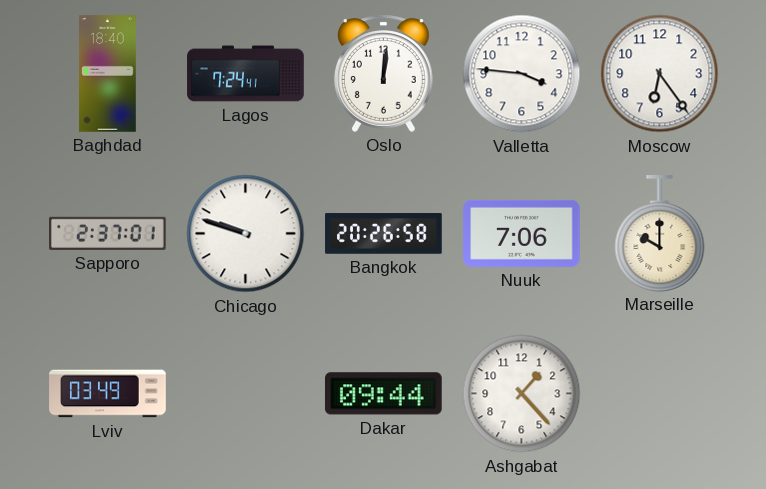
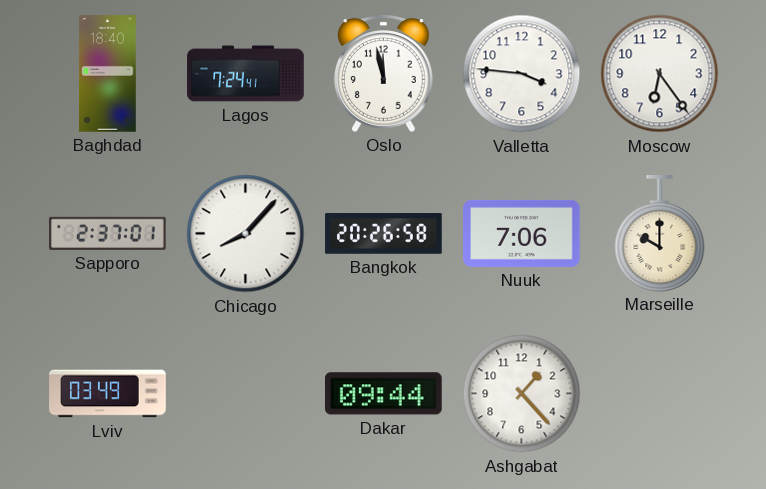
Oslo: 12:01 -> 11:58 (383, 73)
Chicago: 9:48 -> 8:07 (246, 234)
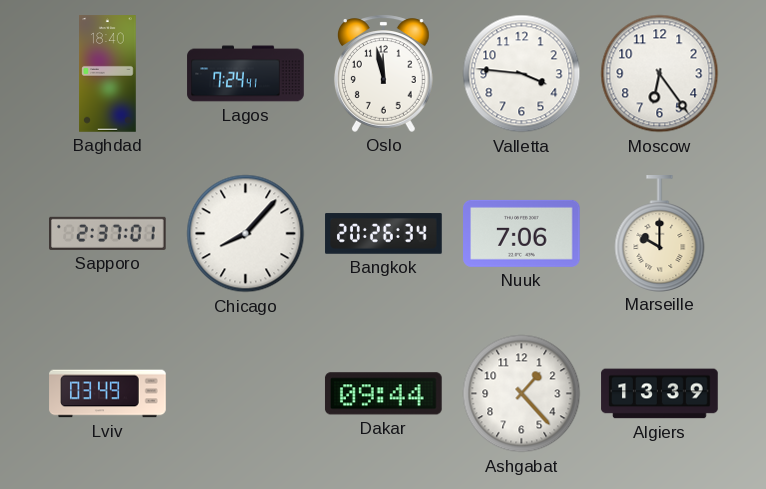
Bangkok: 20:26:58 -> 20:26:34 (384, 234)
Algiers: none -> 13:39 (660, 394)
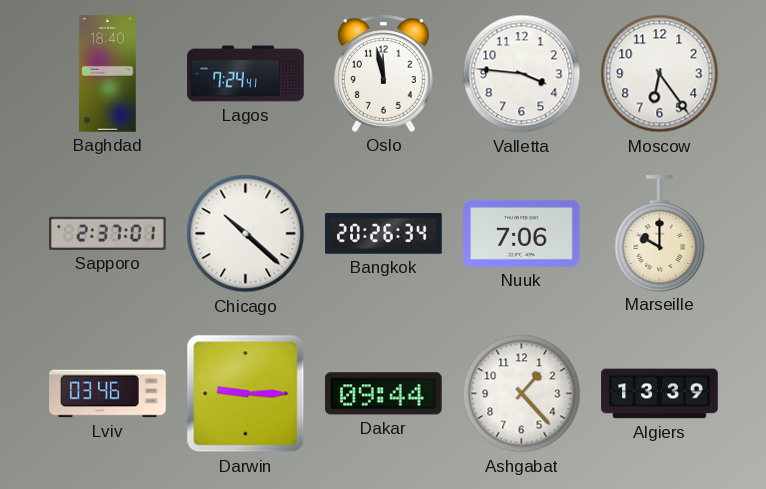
Chicago: 8:07 -> 10:22 (246, 234)
Lviv: 03:49 -> 03:46 (108, 394)
Darwin: none -> 9:15 (246, 394)
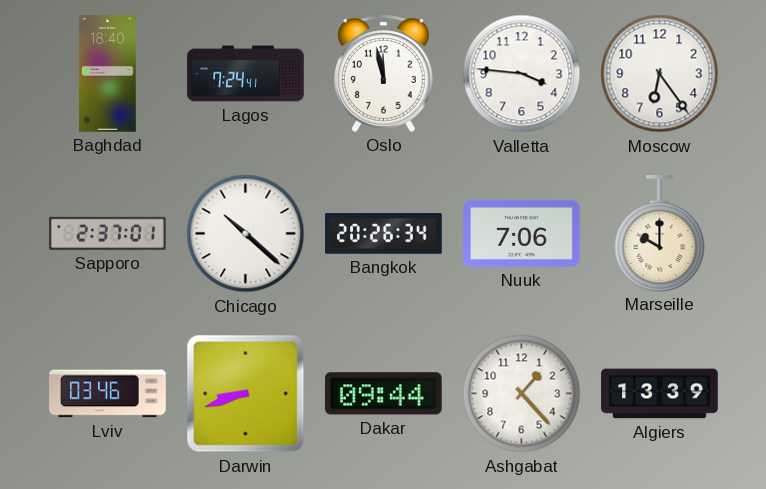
Darwin: 9:15 -> 8:42 (246, 394)
